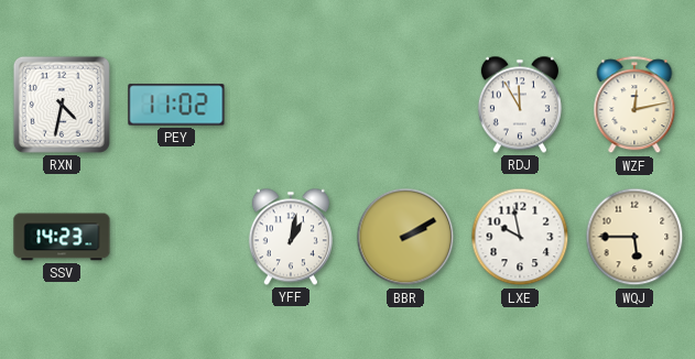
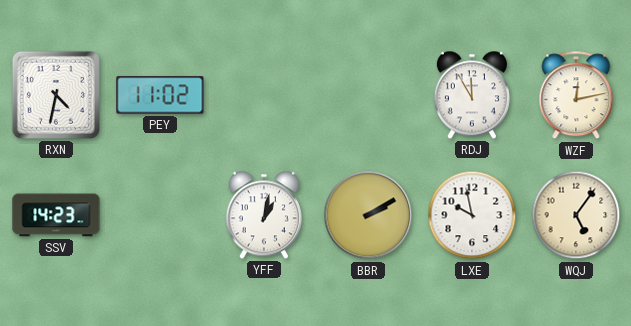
WQJ: 5:45 -> 5:06 (576, 215)
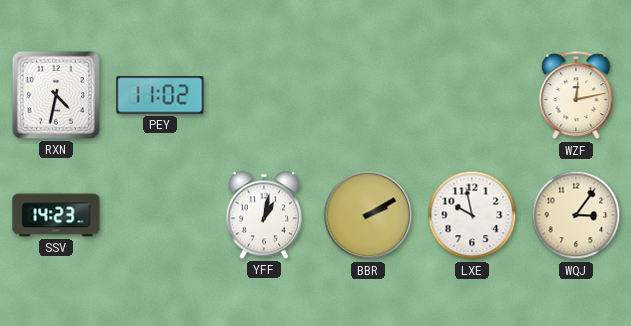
RDJ: 11:55 -> none (472, 95)
WQJ: 5:06 -> 3:06 (576, 215)
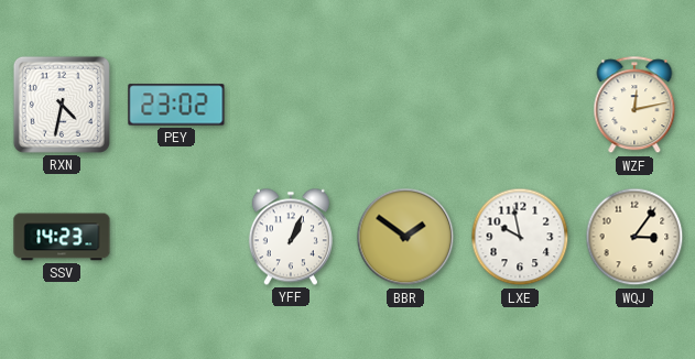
PEY: 11:02 -> 23:02 (176, 105)
YFF: 1:02 -> 1:04 (291, 237)
BBR: 2:10 -> 1:51 (405, 237)
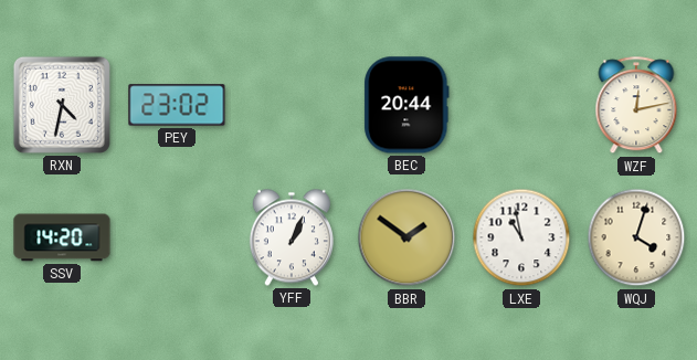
BEC: none -> 20:44 (406, 105)
SSV: 14:23 -> 14:20 (62, 237)
LXE: 9:58 -> 10:58 (521, 237)
WQJ: 3:06 -> 4:03 (636, 237)
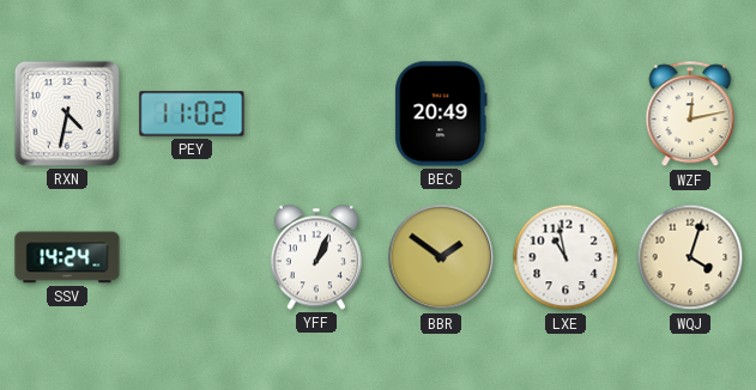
PEY: 23:02 -> 11:02 (192, 114)
BEC: 20:44 -> 20:49 (441, 114)
SSV: 14:20 -> 14:24 (67, 257)
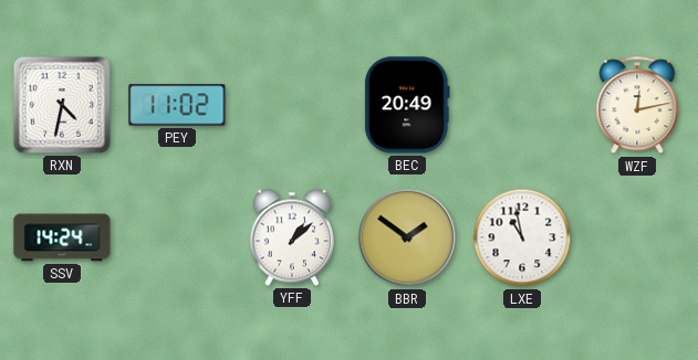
YFF: 1:04 -> 1:08 (292, 237)
WQJ: 4:03 -> none (690, 257)
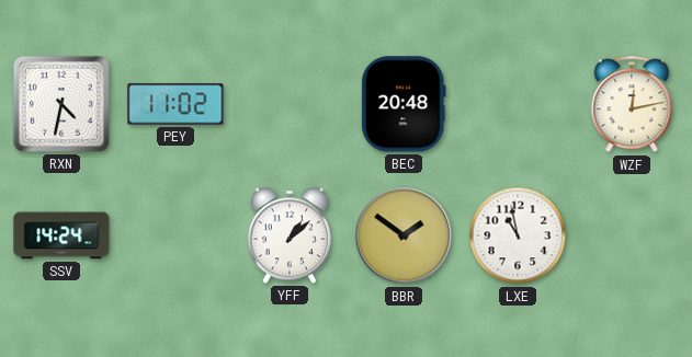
BEC: 20:49 -> 20:48 (404, 104)
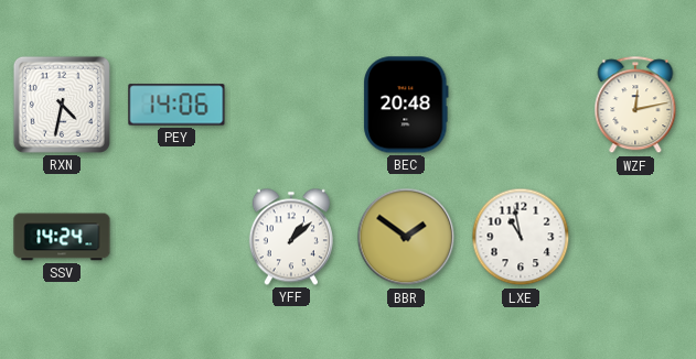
PEY: 11:02 -> 14:06 (176, 105)
